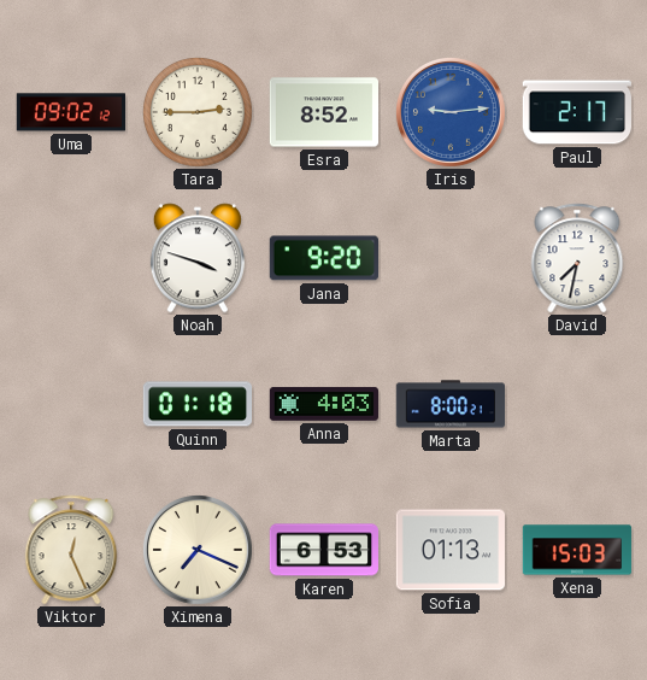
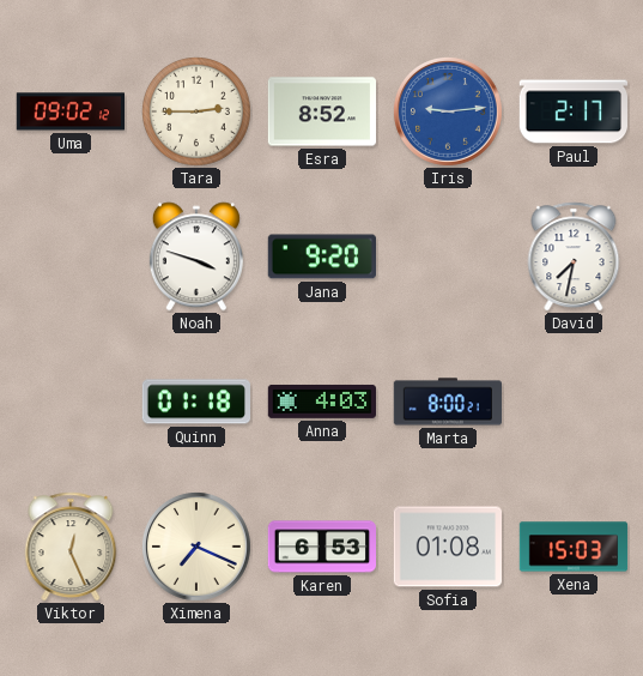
Sofia: 01:13 -> 01:08 (447, 547)
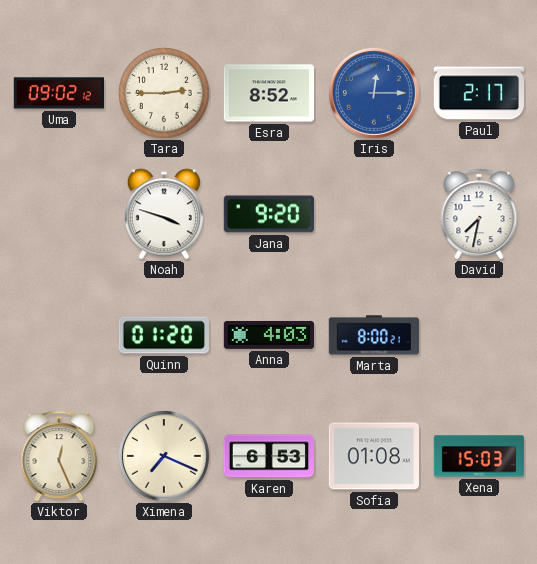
Iris: 9:14 -> 12:15 (374, 93)
Quinn: 01:18 -> 01:20 (163, 335)
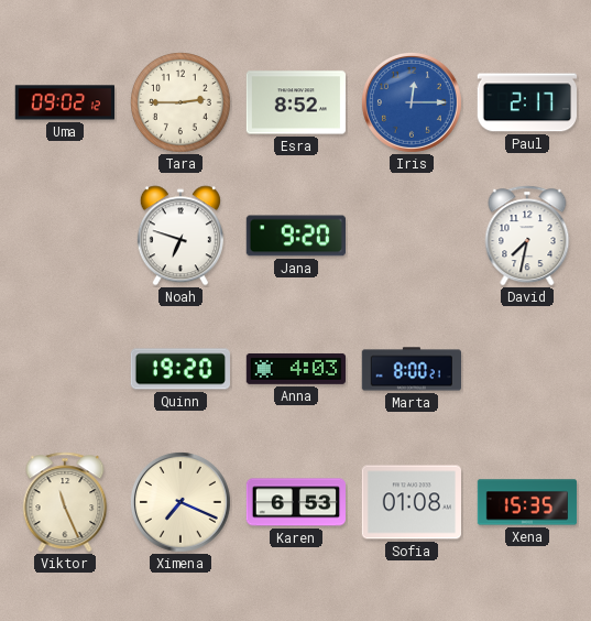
Noah: 3:48 -> 6:48 (180, 236)
Quinn: 01:20 -> 19:20 (179, 369)
Viktor: 12:26 -> 11:26 (65, 502)
Xena: 15:03 -> 15:35 (527, 502)
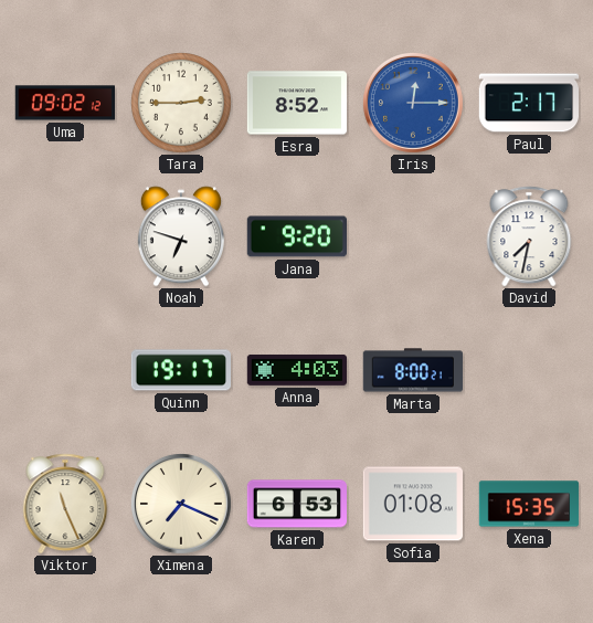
Quinn: 19:20 -> 19:17 (180, 370)
